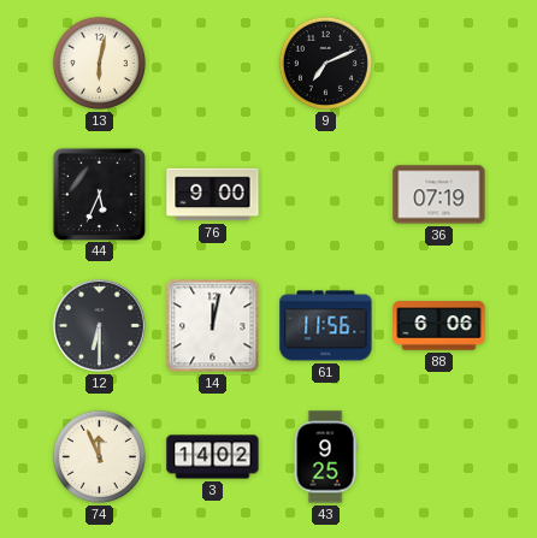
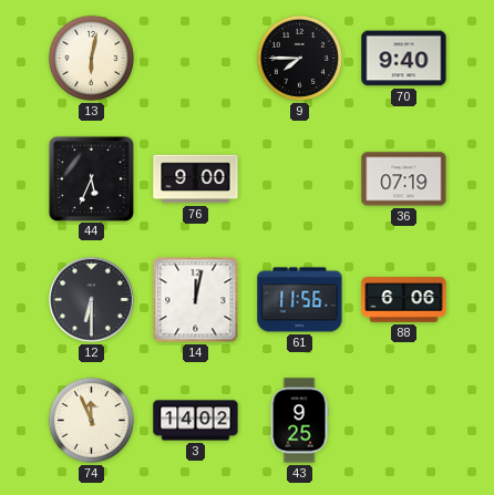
9: 7:11 -> 7:45 (299, 58)
70: none -> 9:40 (404, 59)
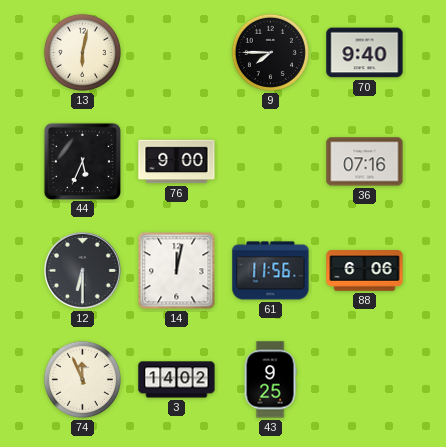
36: 07:19 -> 07:16 (365, 162)
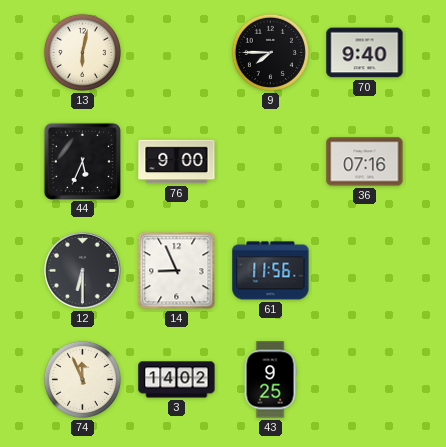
14: 12:02 -> 8:56 (177, 271)
88: 6:06 -> none (365, 271)
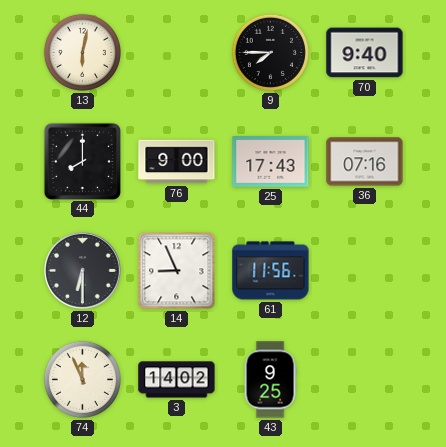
44: 5:34 -> 8:00 (82, 161)
25: none -> 17:43 (271, 162)
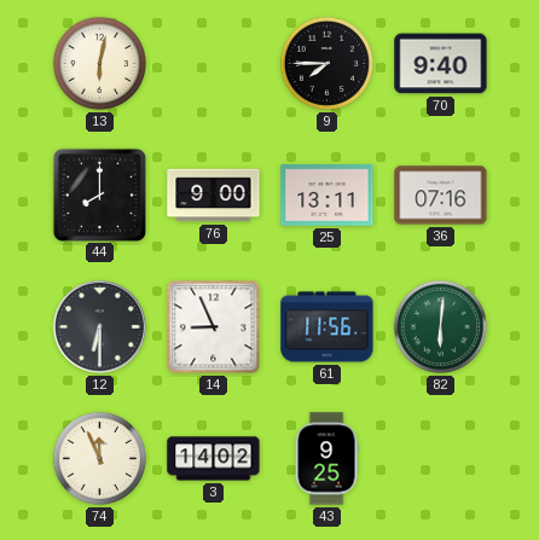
25: 17:43 -> 13:11 (328, 196)
82: none -> 6:01 (440, 326)
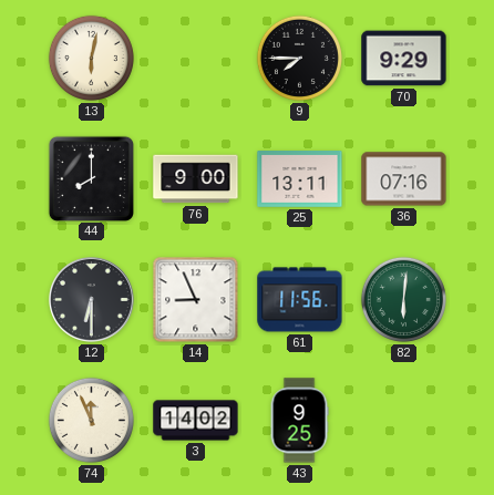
70: 9:40 -> 9:29 (404, 59)
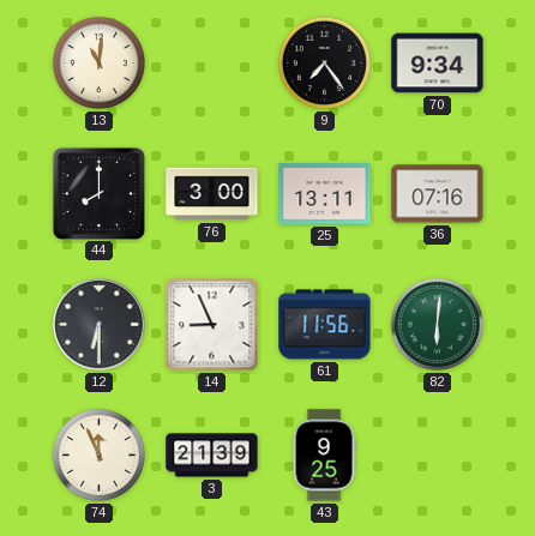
13: 6:02 -> 11:01 (98, 62)
9: 7:45 -> 7:24 (324, 62)
70: 9:29 -> 9:34 (438, 64)
76: 9:00 -> 3:00 (212, 194)
3: 14:02 -> 21:39 (212, 456)
